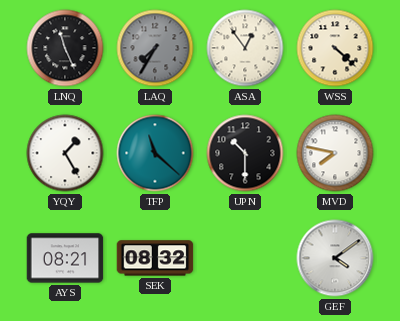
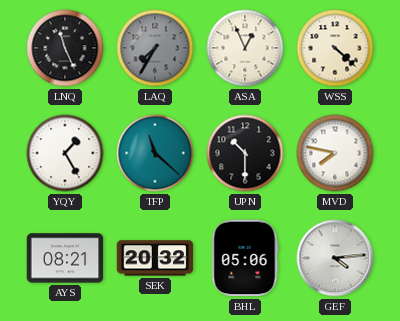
ASA: 12:54 -> 12:56 (245, 48)
SEK: 08:32 -> 20:32 (155, 258)
BHL: none -> 05:06 (245, 258)
GEF: 4:09 -> 4:14 (335, 258)
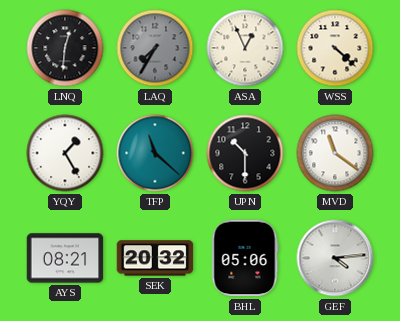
LNQ: 11:26 -> 12:31 (65, 48)
MVD: 7:47 -> 11:21 (335, 153)
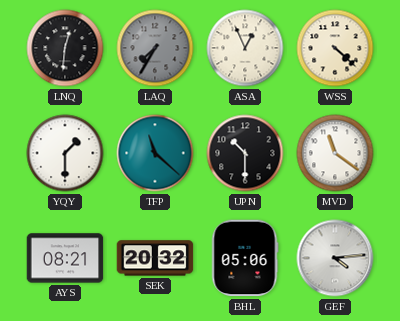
YQY: 1:25 -> 1:30 (65, 153)
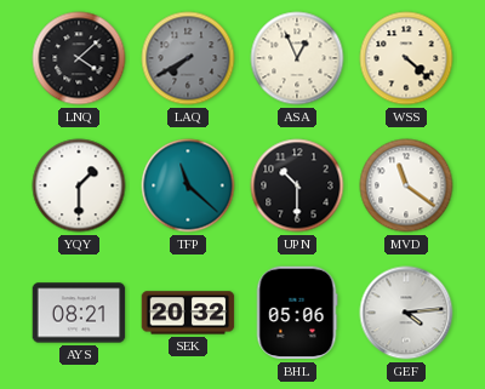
LNQ: 12:31 -> 4:08 (79, 58)
LAQ: 7:35 -> 7:40 (188, 58)
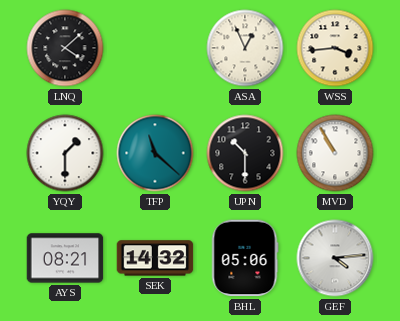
LAQ: 7:40 -> none (188, 58)
WSS: 4:22 -> 3:44 (335, 48)
MVD: 11:21 -> 10:55 (335, 153)
SEK: 20:32 -> 14:32 (155, 258)
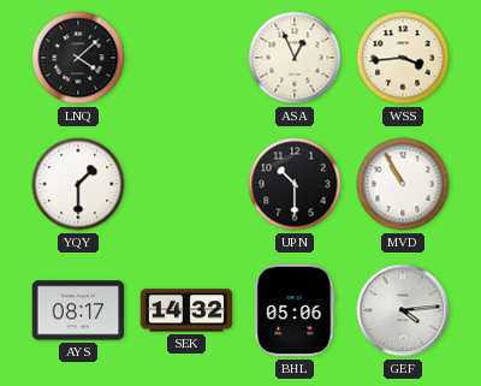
TFP: 11:22 -> none (155, 153)
AYS: 08:21 -> 08:17 (78, 310)
